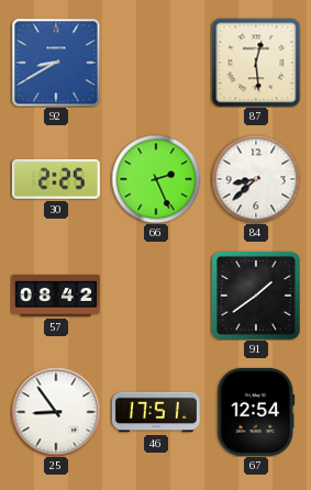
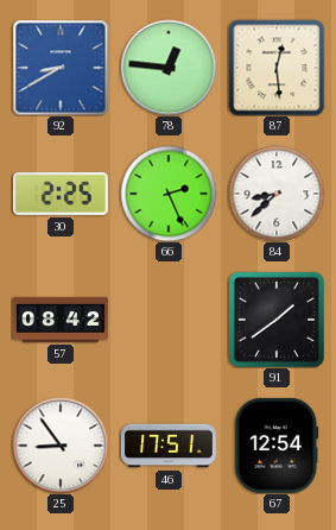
78: none -> 12:46 (169, 68)
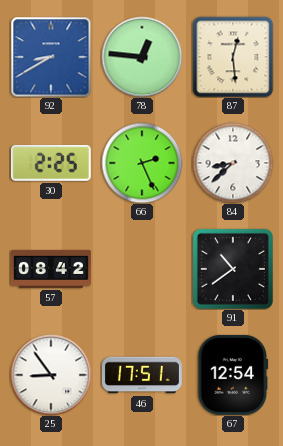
91: 1:39 -> 10:39 (233, 269)
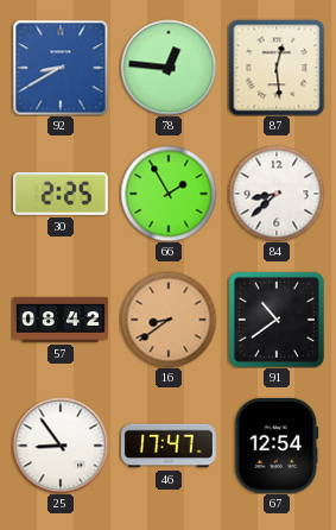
66: 2:26 -> 1:55 (169, 194)
16: none -> 8:39 (169, 320)
46: 17:51 -> 17:47 (169, 446)
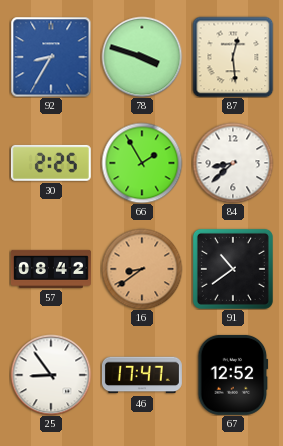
92: 8:40 -> 8:35 (51, 57)
78: 12:46 -> 3:48 (142, 57)
67: 12:54 -> 12:52 (233, 375)
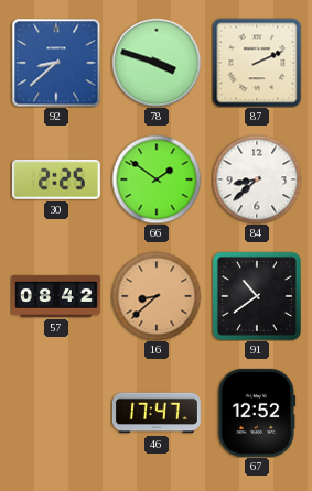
92: 8:35 -> 8:38 (56, 63)
87: 12:29 -> 2:11 (257, 63)
66: 1:55 -> 1:51 (157, 179)
16: 8:39 -> 8:38 (157, 296)
25: 8:54 -> none (51, 375)
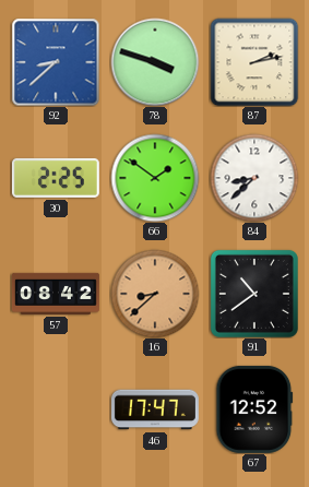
87: 2:11 -> 2:13 (254, 62)
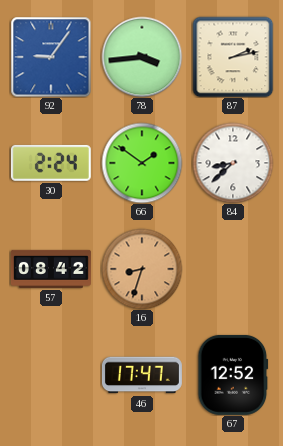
92: 8:38 -> 9:06 (51, 57)
78: 3:48 -> 3:44 (142, 57)
30: 2:25 -> 2:24 (51, 163)
16: 8:38 -> 8:33 (142, 269)
91: 10:39 -> none (254, 294)
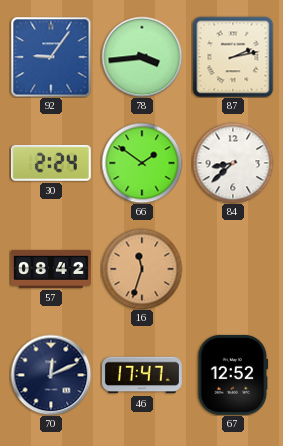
16: 8:33 -> 11:33 (142, 269)
70: none -> 12:11 (51, 375)
